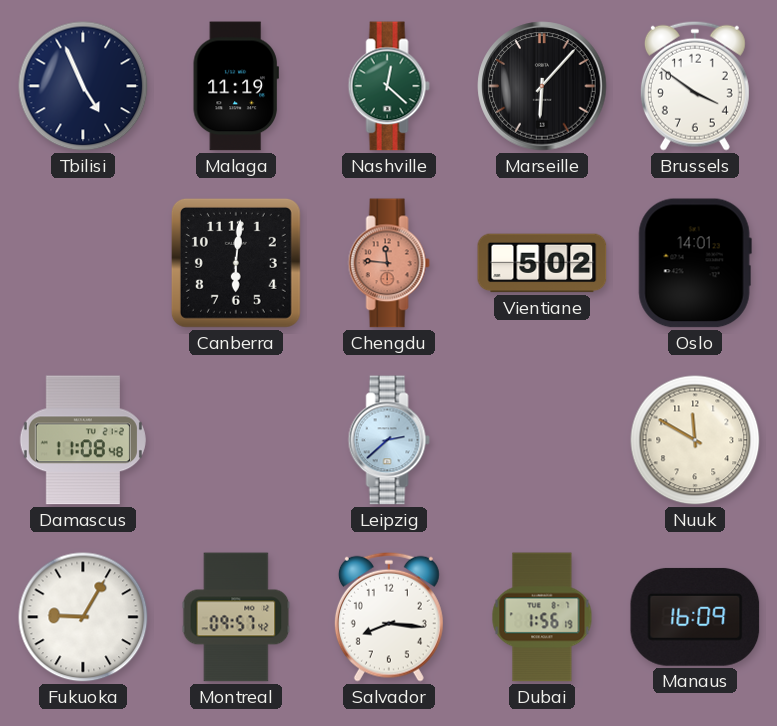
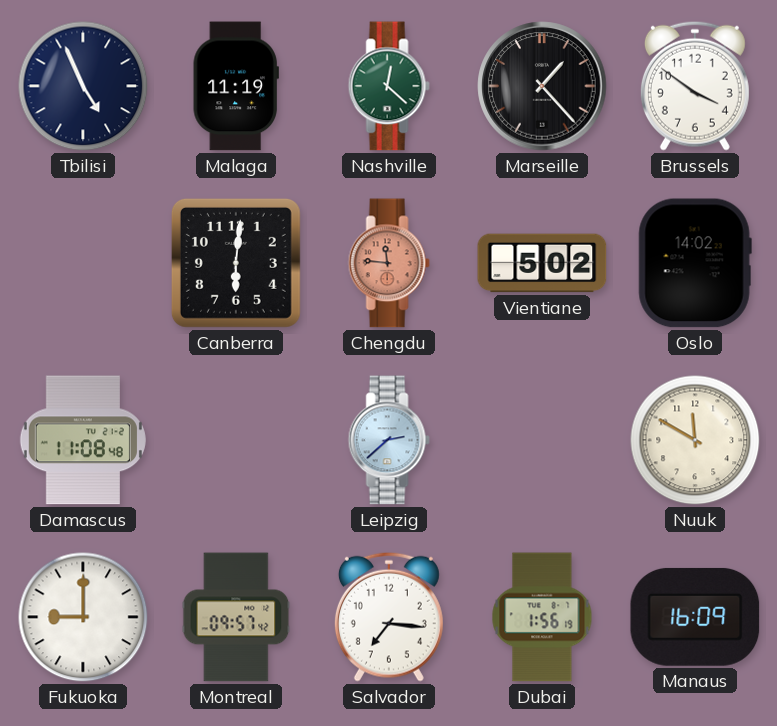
Marseille: 6:07 -> 1:23 (542, 86)
Oslo: 14:01 -> 14:02 (695, 263)
Fukuoka: 9:05 -> 9:00 (83, 617)
Salvador: 8:16 -> 7:16 (389, 617)
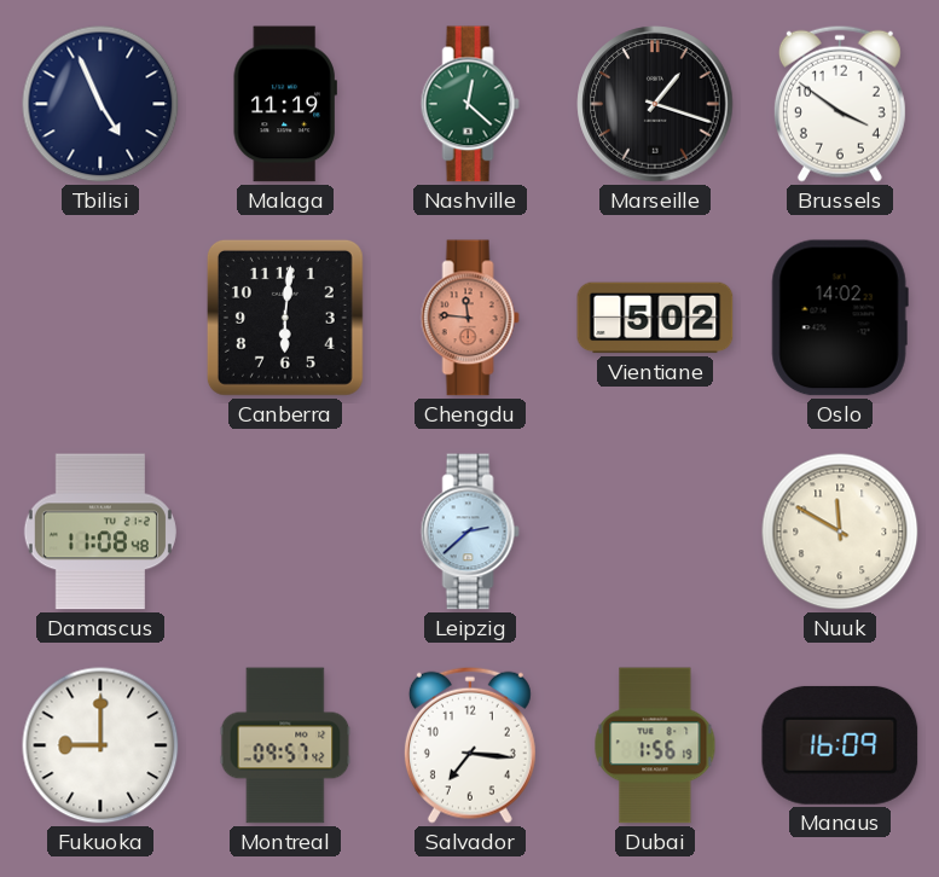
Marseille: 1:23 -> 1:18 (655, 104)
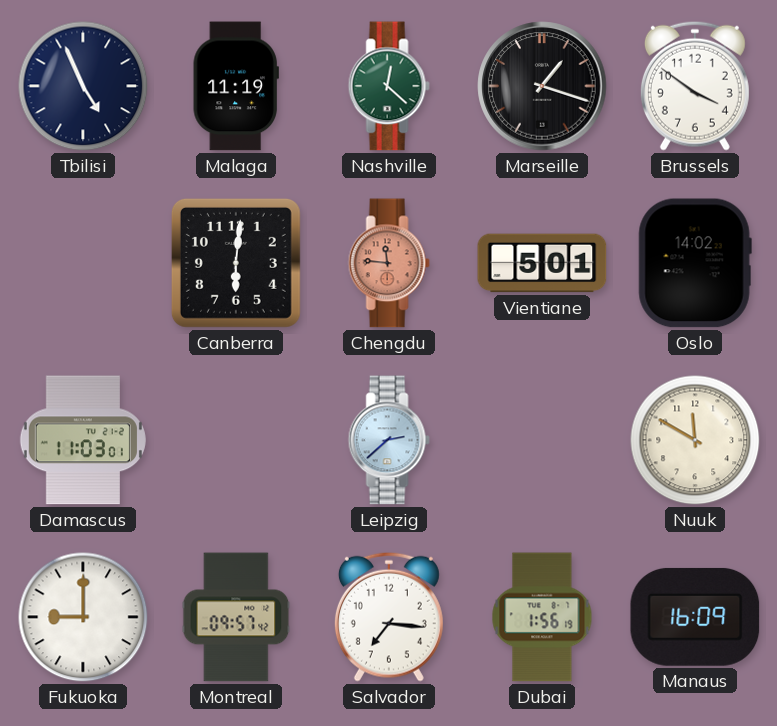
Vientiane: 5:02 -> 5:01 (542, 263)
Damascus: 11:08 -> 11:03 (83, 440)
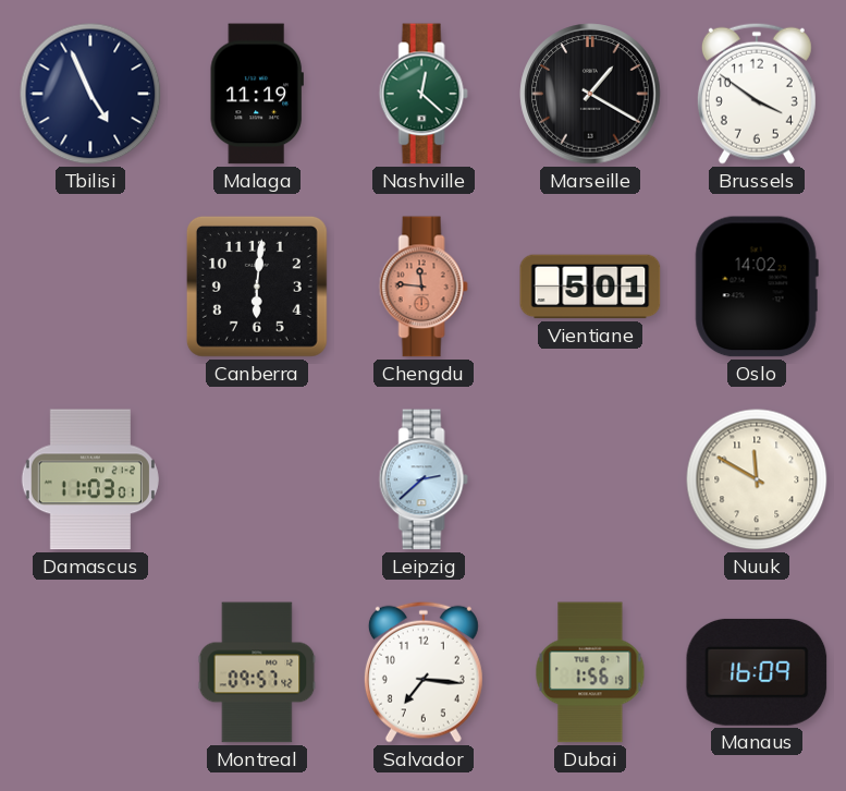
Marseille: 1:18 -> 1:20 (590, 94)
Fukuoka: 9:00 -> none (83, 617)
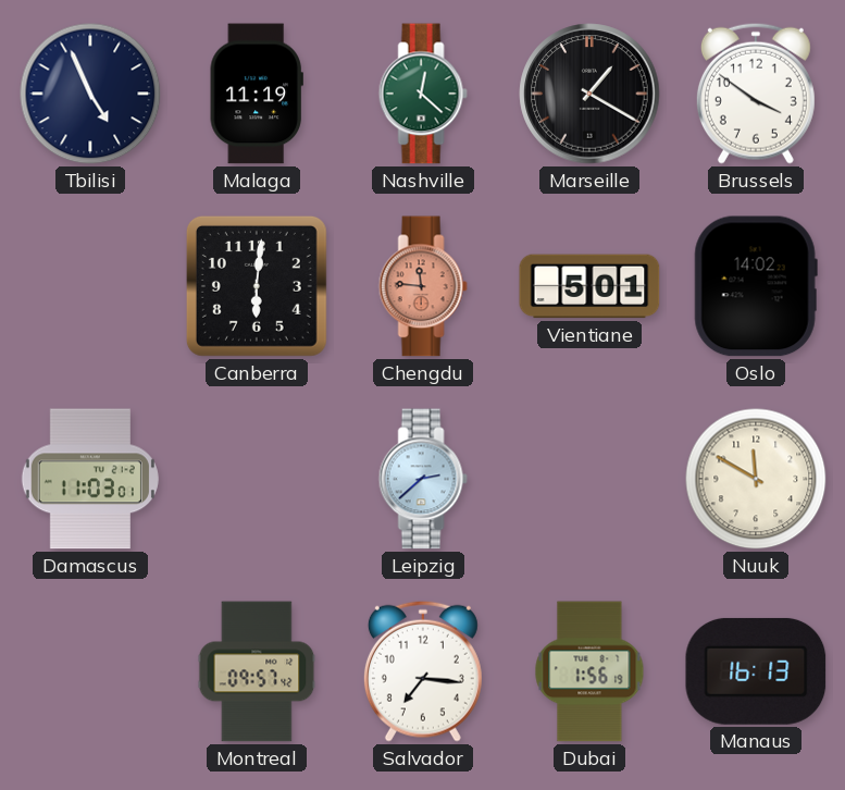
Manaus: 16:09 -> 16:13 (756, 671)
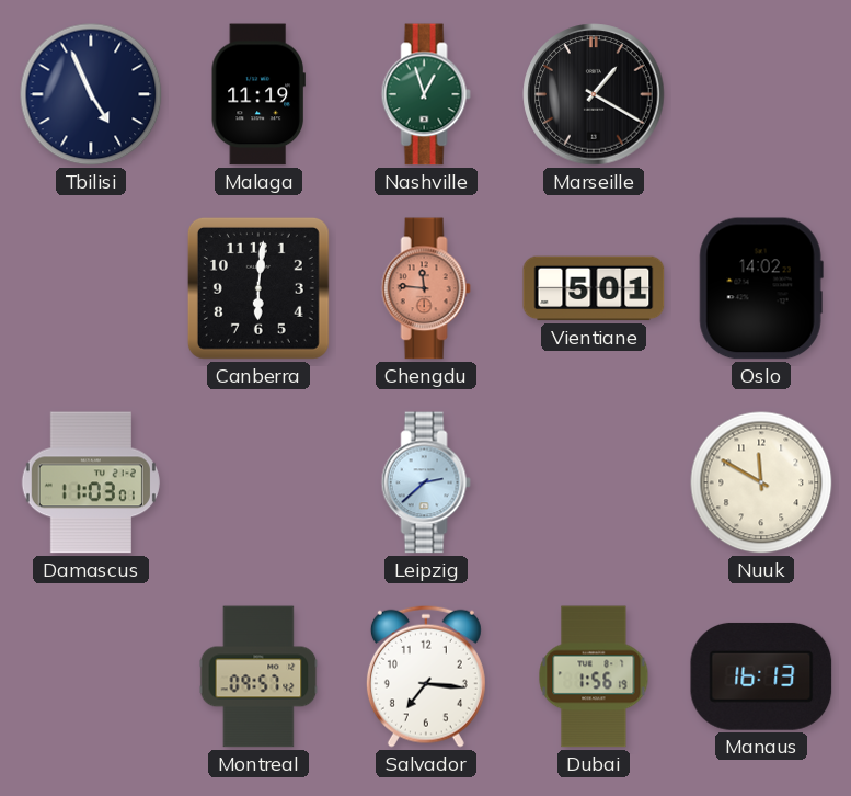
Nashville: 12:22 -> 12:57 (426, 94)
Brussels: 3:51 -> none (756, 94)
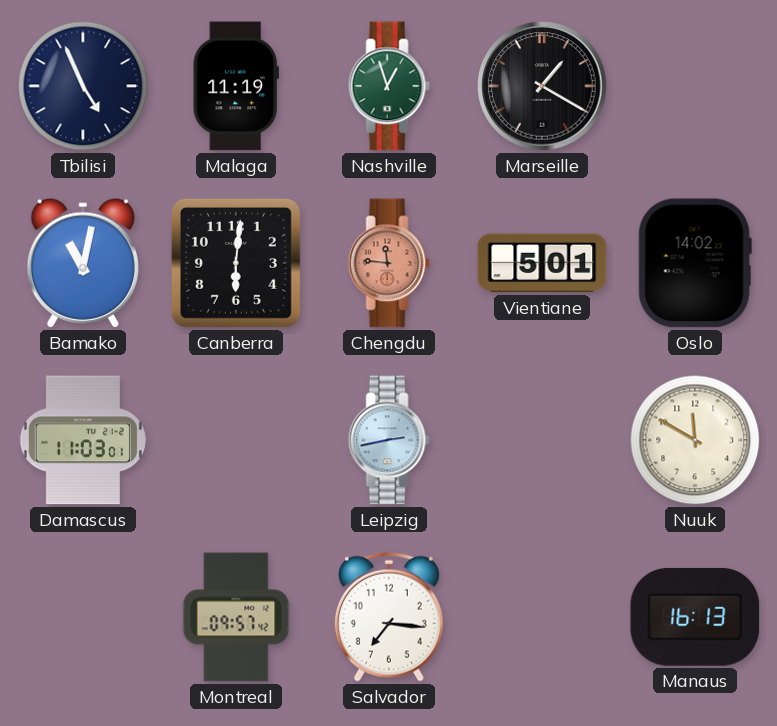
Bamako: none -> 11:02 (83, 263)
Leipzig: 2:38 -> 2:43 (389, 440)
Dubai: 1:56 -> none (594, 676)
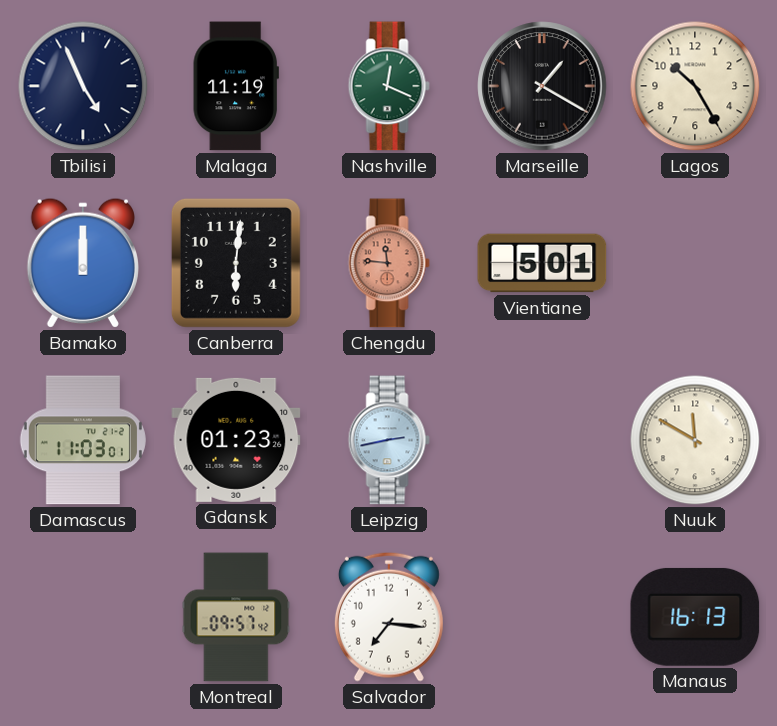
Nashville: 12:57 -> 12:19 (389, 86)
Lagos: none -> 10:25 (695, 86)
Bamako: 11:02 -> 12:00 (83, 263)
Oslo: 14:02 -> none (695, 263)
Gdansk: none -> 01:23 (236, 440)
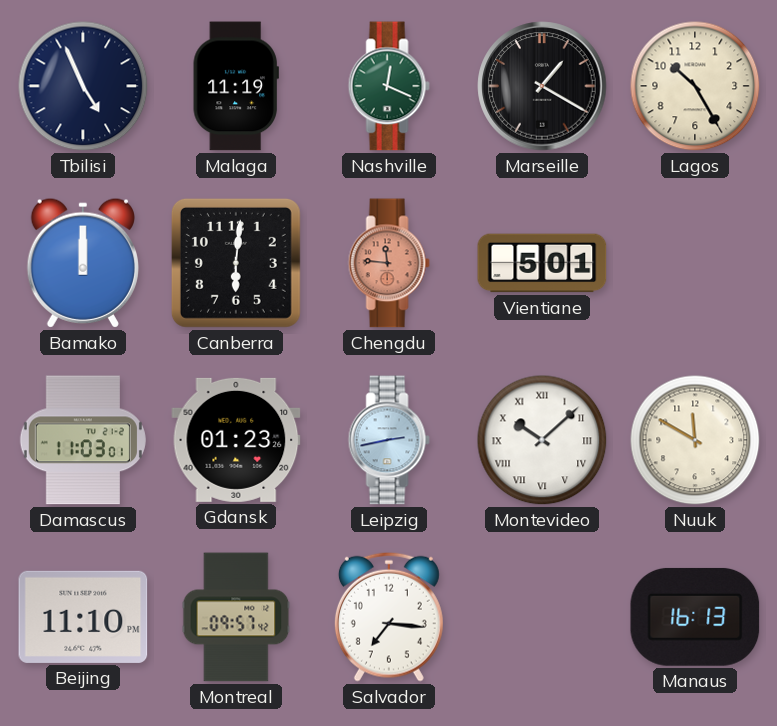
Montevideo: none -> 10:08 (542, 440)
Beijing: none -> 11:10 (83, 617)
